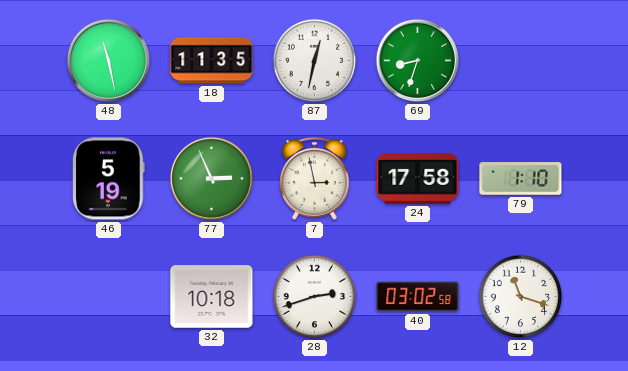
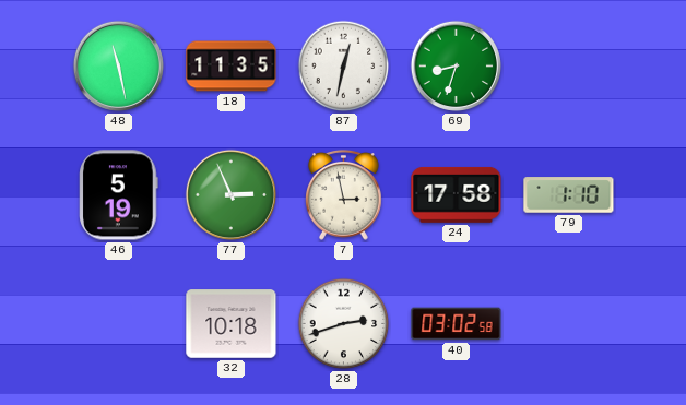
12: 11:18 -> none (521, 297)
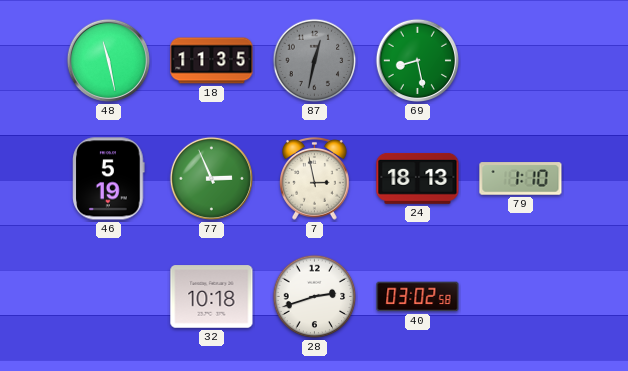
87 dial: white -> grey (315, 61)
69: 8:33 -> 8:28 (417, 60)
24: 17:58 -> 18:13 (418, 178)
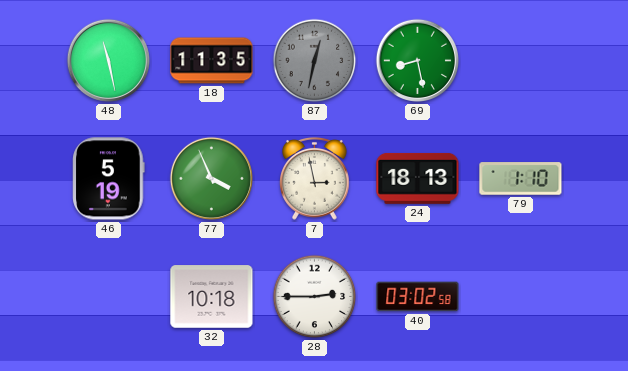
77: 2:56 -> 3:56 (211, 178)
28: 2:42 -> 2:45 (315, 297)
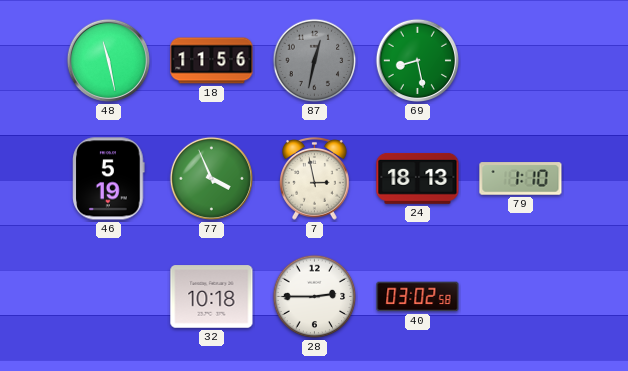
18: 11:35 -> 11:56 (212, 61)
